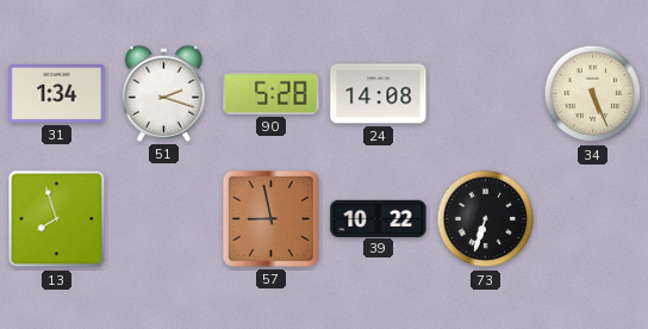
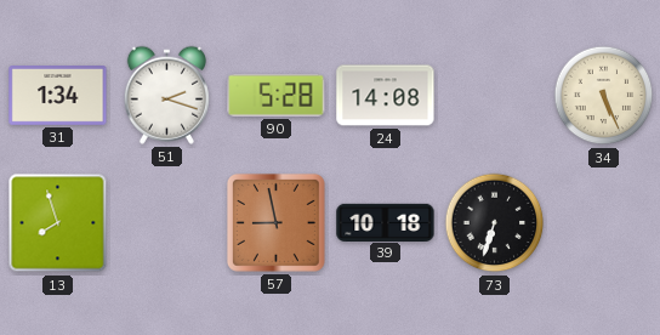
39: 10:22 -> 10:18 (386, 222)
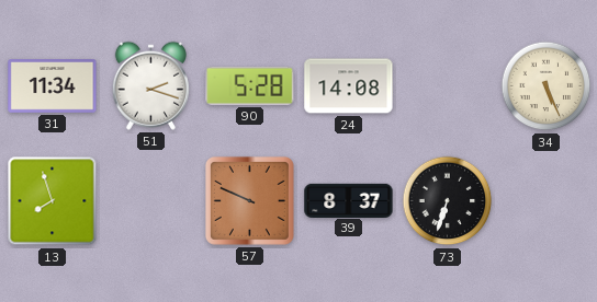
31: 1:34 -> 11:34 (53, 86)
57: 8:58 -> 9:49 (249, 200)
39: 10:18 -> 8:37 (349, 200)
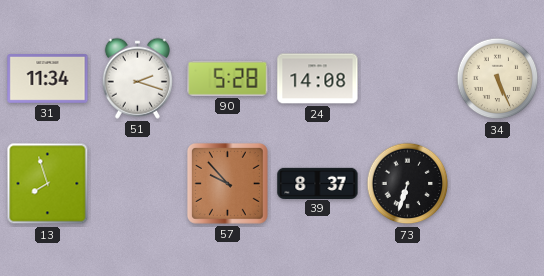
57: 9:49 -> 9:53 (227, 183)
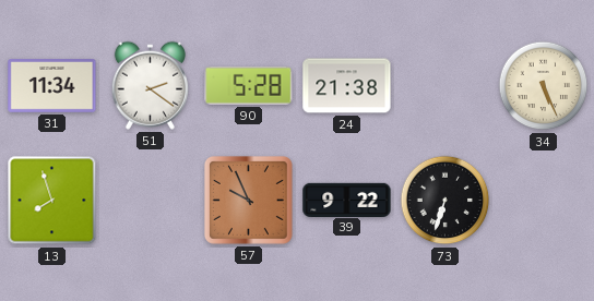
51: 2:18 -> 2:21 (150, 85)
24: 14:08 -> 21:38 (347, 86)
57: 9:53 -> 9:56 (248, 200)
39: 8:37 -> 9:22 (347, 200)
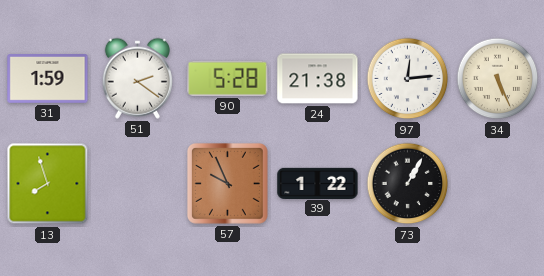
31: 11:34 -> 1:59 (48, 79)
97: none -> 12:14 (408, 79)
39: 9:22 -> 1:22 (318, 183)
73: 6:33 -> 1:05 (408, 184)
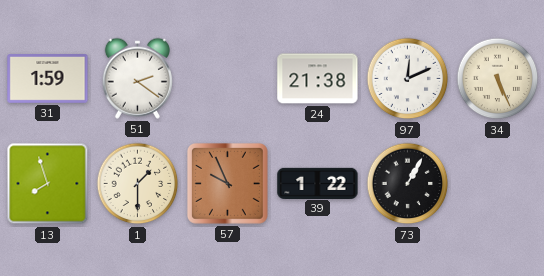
90: 5:28 -> none (228, 78)
97: 12:14 -> 12:11 (408, 79)
1: none -> 1:30 (138, 184)
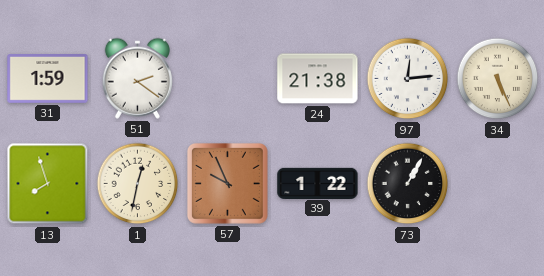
97: 12:11 -> 12:14 (408, 79)
1: 1:30 -> 12:32 (138, 184)
